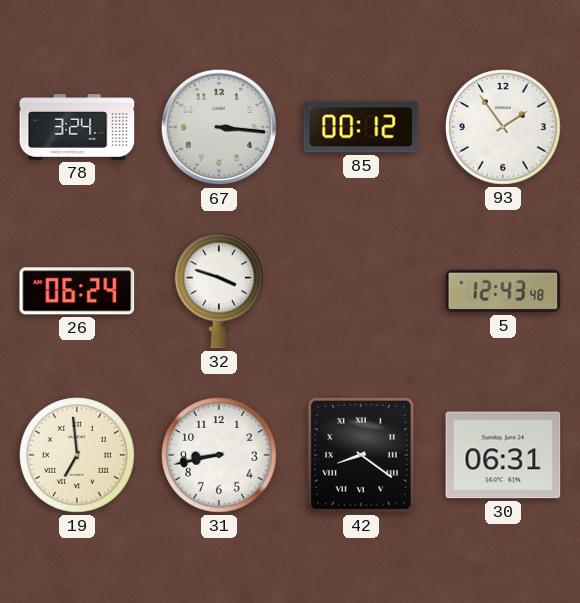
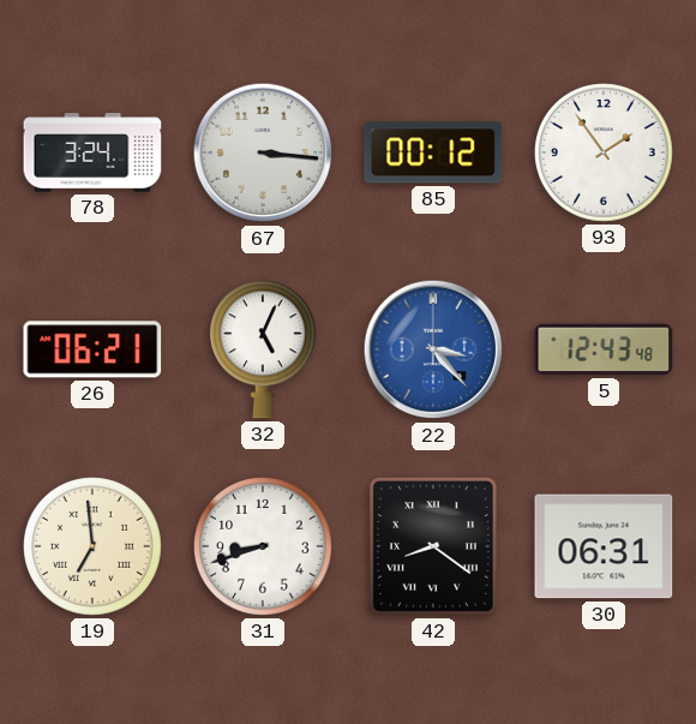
26: 06:24 -> 06:21 (92, 349)
32: 3:48 -> 5:04 (263, 349)
22: none -> 3:23 (433, 349)
31: 8:43 -> 8:42 (264, 548)
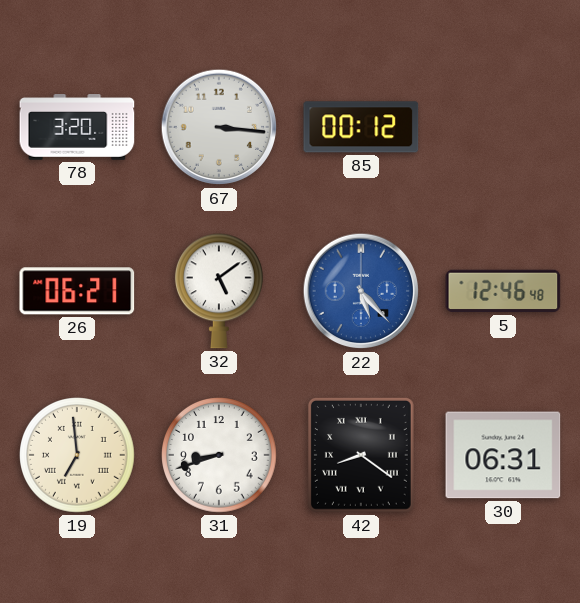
78: 3:24 -> 3:20 (77, 127)
93: 1:54 -> none (605, 154)
32: 5:04 -> 5:09 (219, 291)
22: 3:23 -> 5:23 (361, 291)
5: 12:43 -> 12:46 (503, 291)
